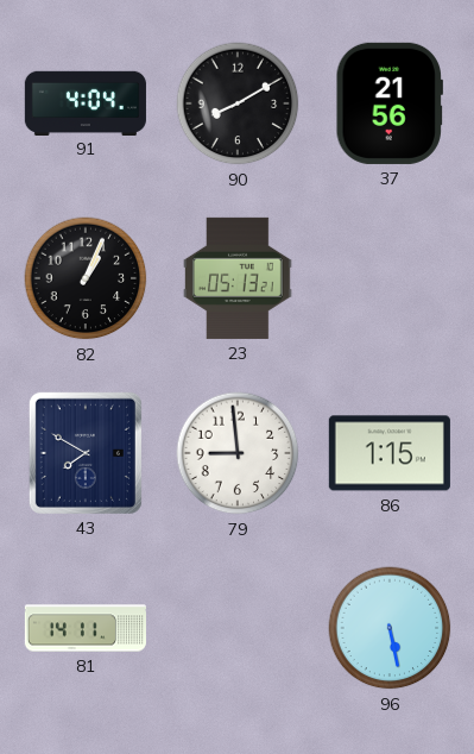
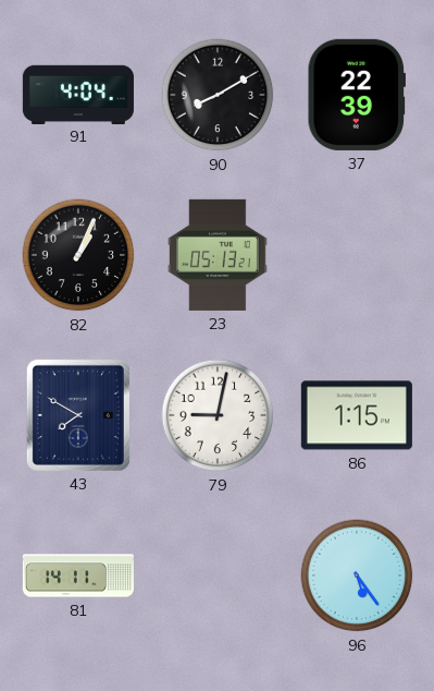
37: 21:56 -> 22:39 (357, 95)
79: 8:59 -> 9:02 (218, 415)
96: 5:28 -> 5:24 (357, 575)
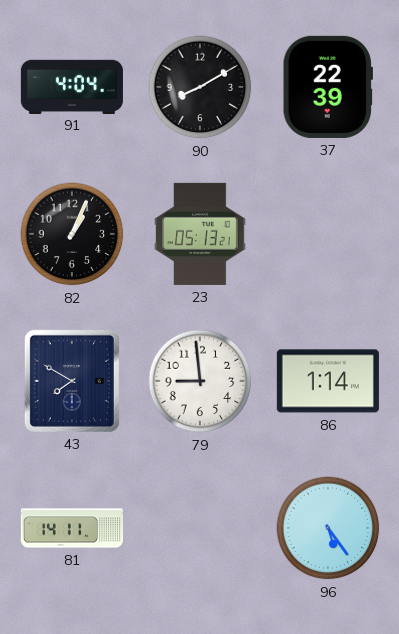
79: 9:02 -> 8:59 (200, 381)
86: 1:15 -> 1:14 (328, 381)
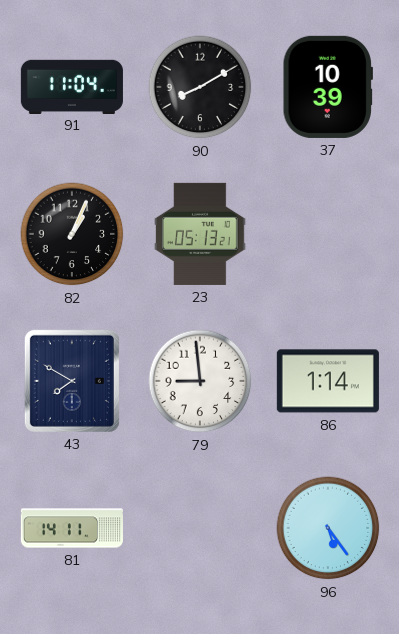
91: 4:04 -> 11:04 (72, 86)
37: 22:39 -> 10:39 (328, 87)
